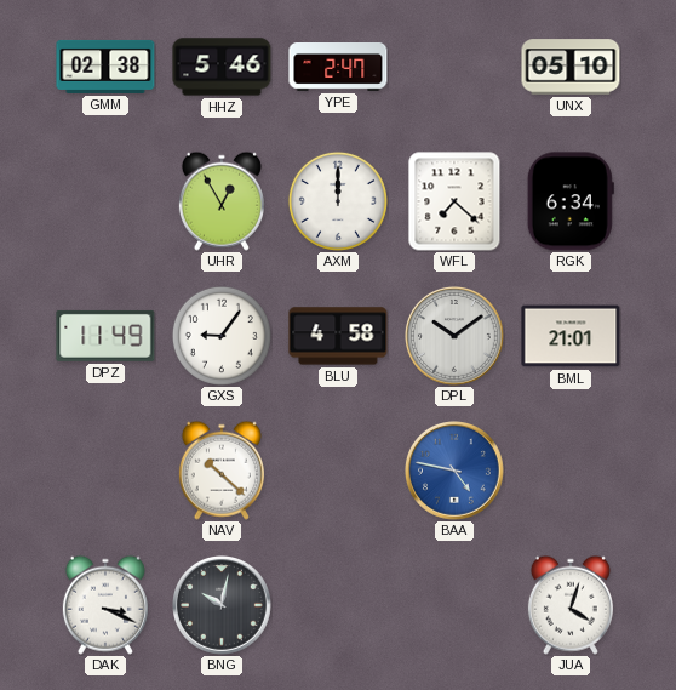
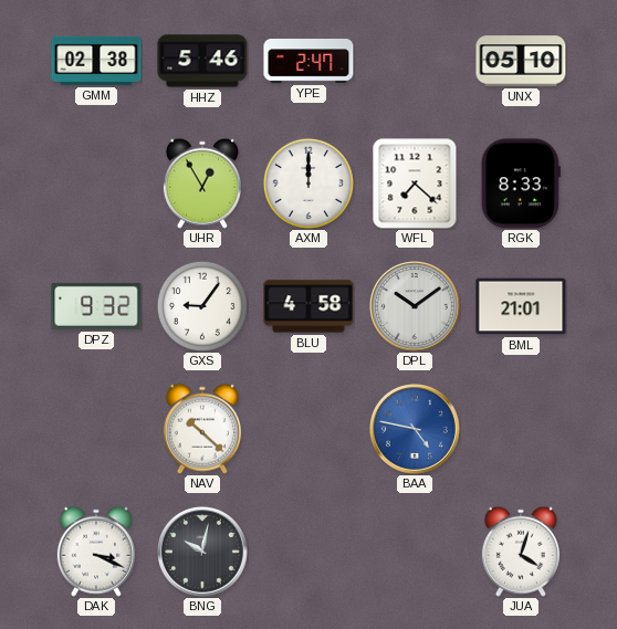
RGK: 6:34 -> 8:33 (521, 184)
DPZ: 11:49 -> 9:32 (96, 306)
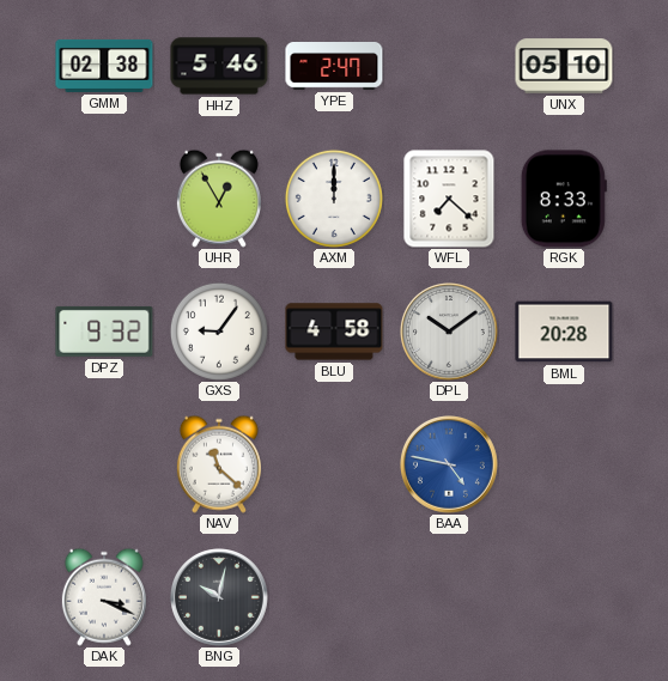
BML: 21:01 -> 20:28 (564, 332)
NAV: 10:22 -> 11:22 (219, 464)
JUA: 4:03 -> none (521, 552)
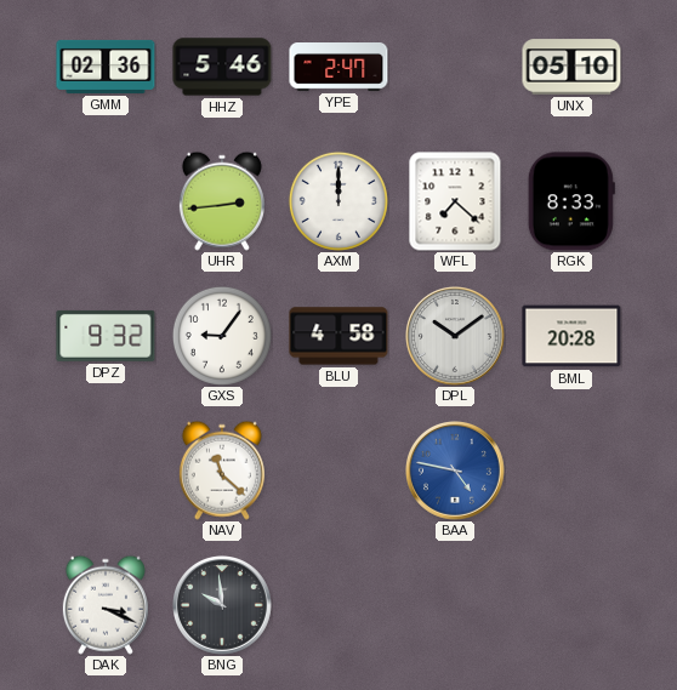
GMM: 02:38 -> 02:36 (106, 67)
UHR: 12:55 -> 2:44 (222, 201)
BNG: 10:02 -> 9:59 (223, 606)
